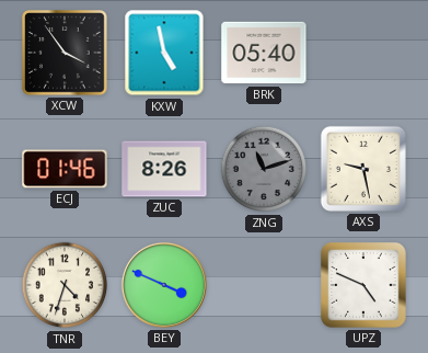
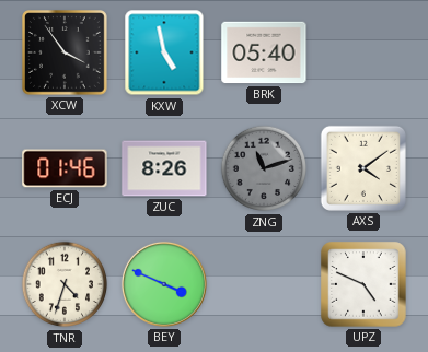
AXS: 9:28 -> 4:09 (363, 168)
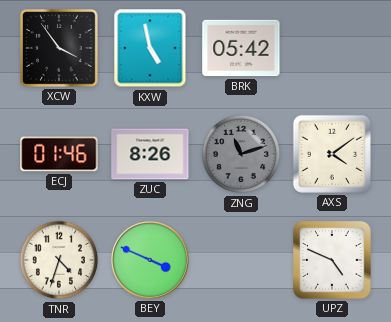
BRK: 05:40 -> 05:42 (241, 48)
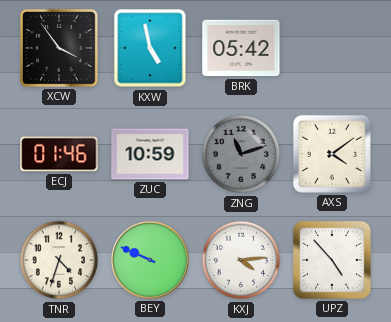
ZUC: 8:26 -> 10:59 (150, 154)
BEY: 3:49 -> 9:49 (150, 260)
KXJ: none -> 4:14 (241, 260)
UPZ: 4:49 -> 4:53 (332, 260)
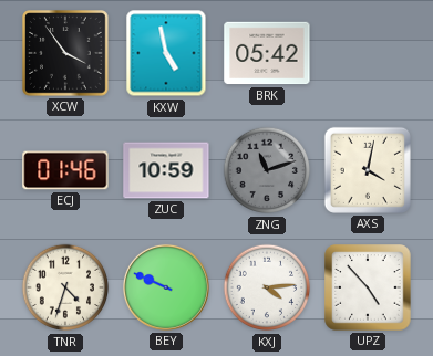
AXS: 4:09 -> 4:02 (368, 170)
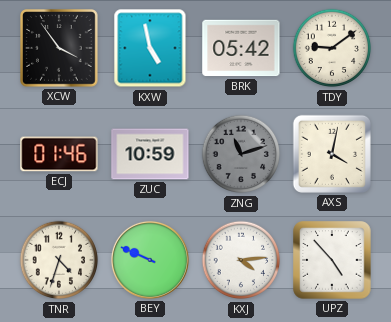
TDY: none -> 9:09 (332, 48)
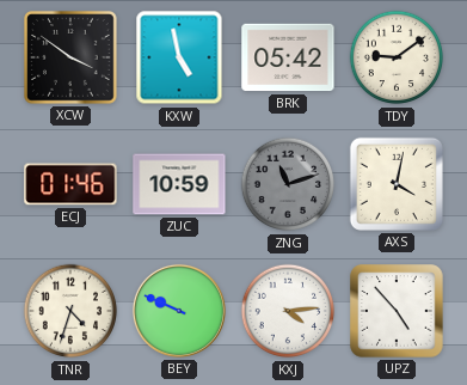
XCW: 3:54 -> 3:51 (72, 59)
